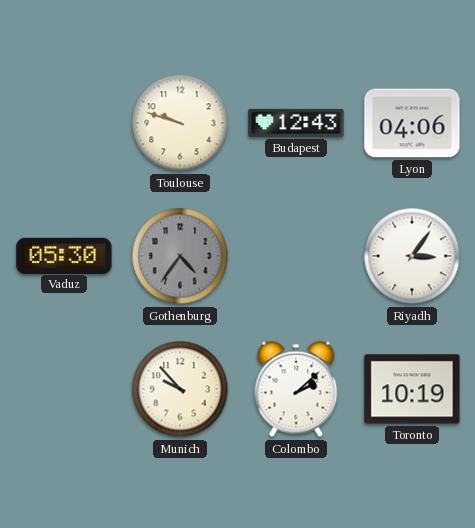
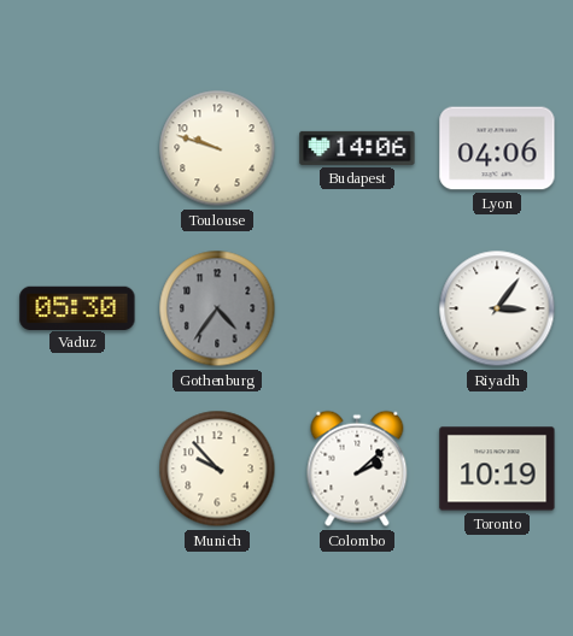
Budapest: 12:43 -> 14:06 (357, 148)
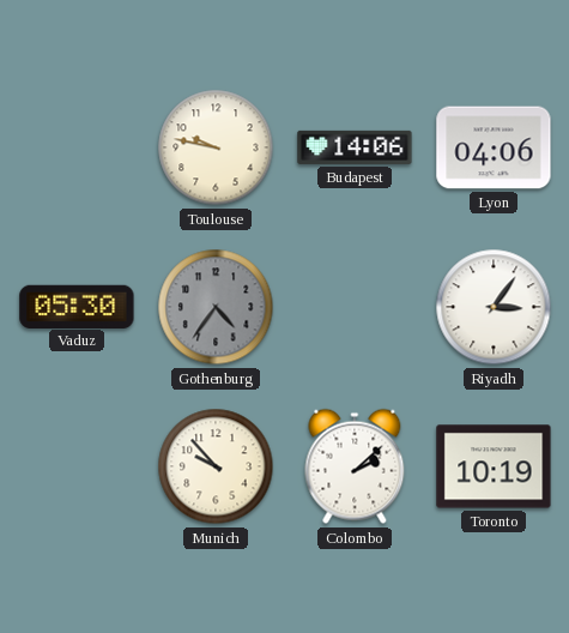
Toulouse: 9:48 -> 9:47 (216, 147)
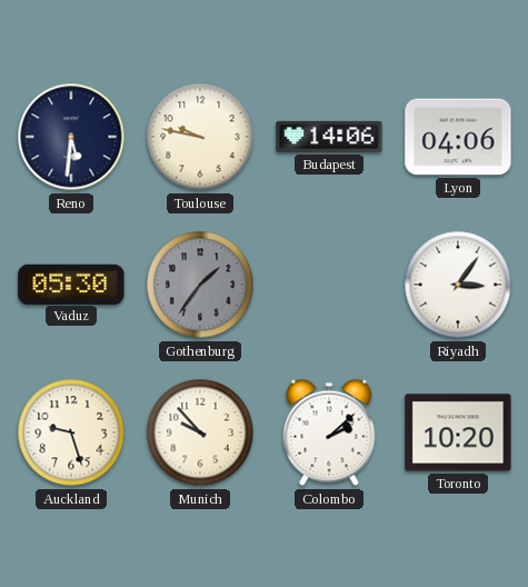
Reno: none -> 5:31 (71, 137)
Gothenburg: 4:36 -> 1:36 (200, 285)
Auckland: none -> 9:27 (71, 432)
Toronto: 10:19 -> 10:20 (458, 432)
